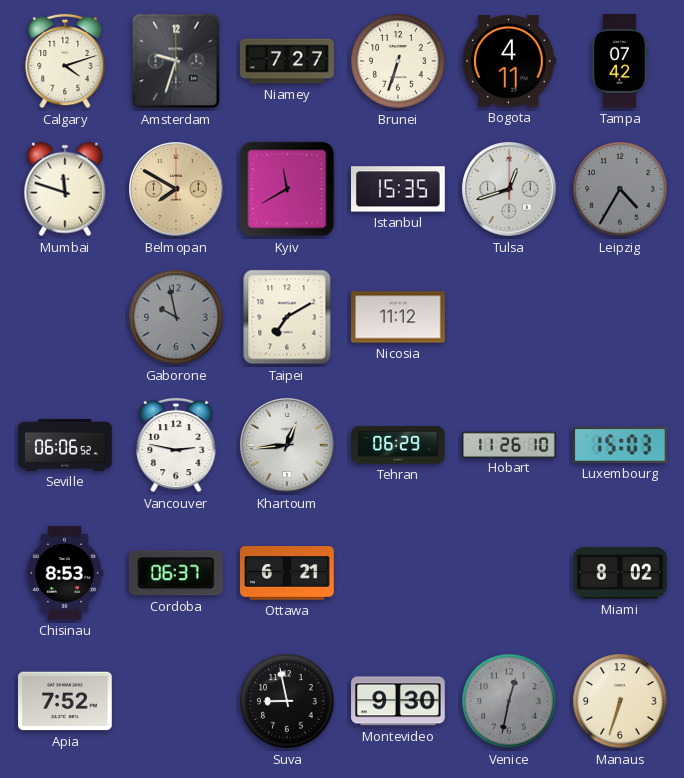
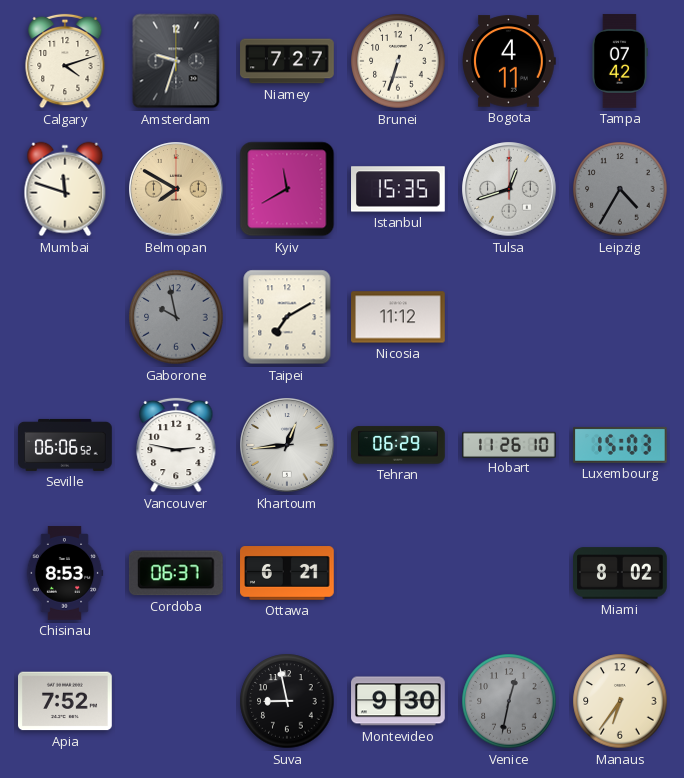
Manaus: 6:33 -> 6:36 (620, 701)
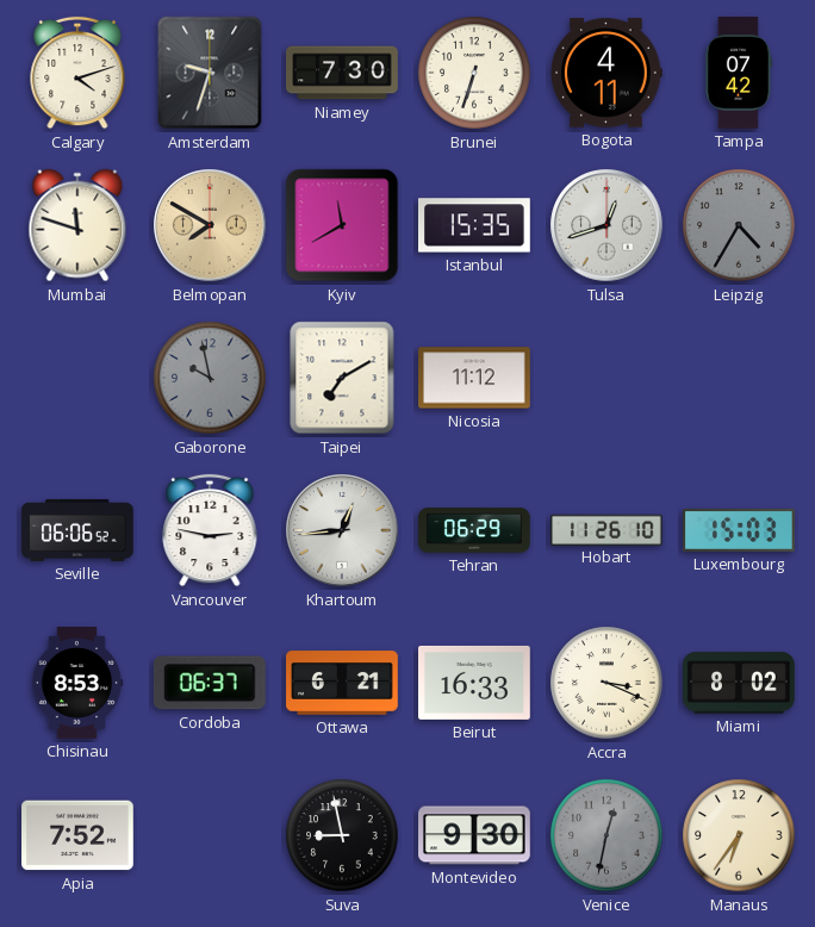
Niamey: 7:27 -> 7:30 (342, 73)
Beirut: none -> 16:33 (475, 683)
Accra: none -> 3:19 (606, 683)
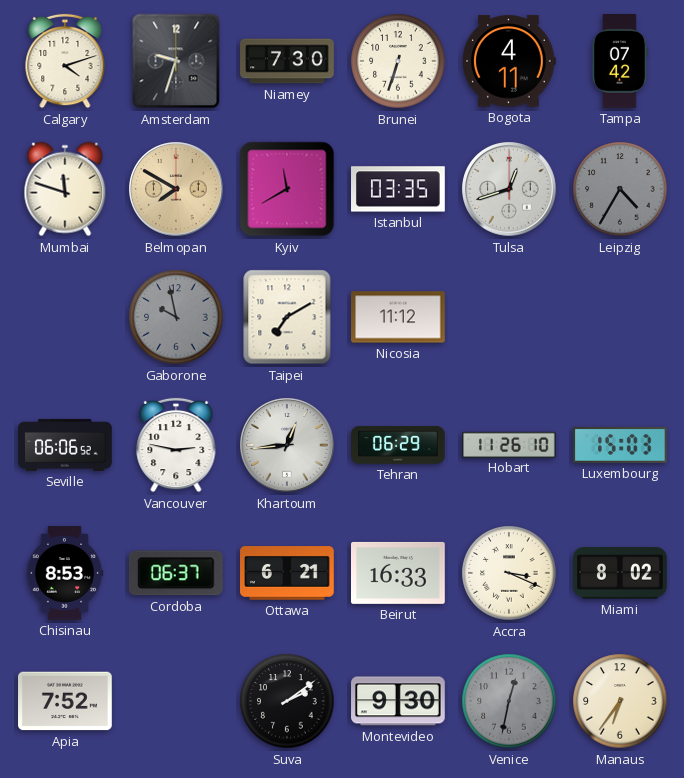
Istanbul: 15:35 -> 03:35 (398, 189)
Suva: 8:58 -> 2:09 (287, 701)
